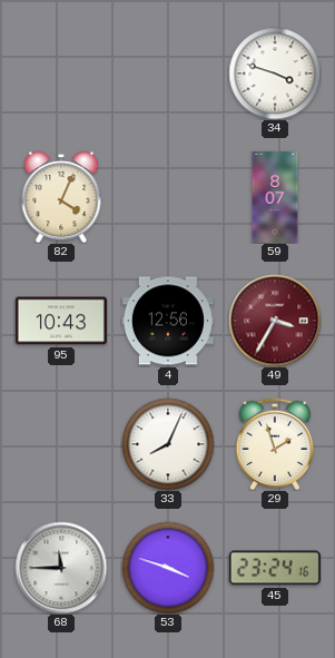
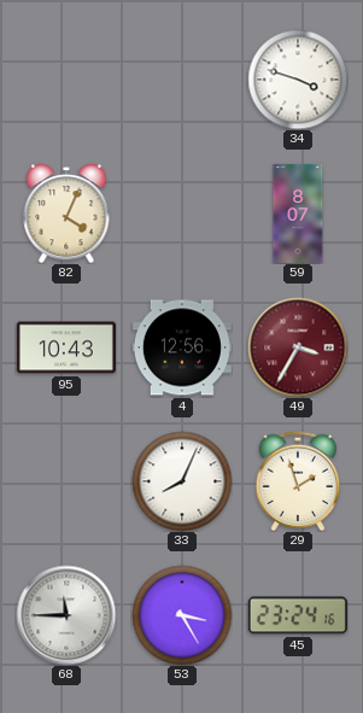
53: 3:48 -> 3:25 (182, 615)
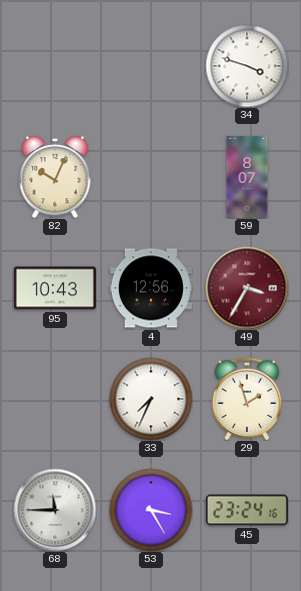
82: 4:04 -> 10:04 (55, 177)
33: 8:04 -> 7:34 (151, 399)
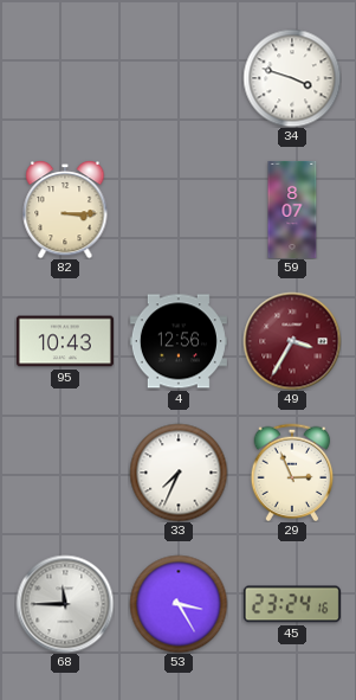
82: 10:04 -> 3:15 (65, 210)
29: 1:57 -> 2:56 (292, 473)
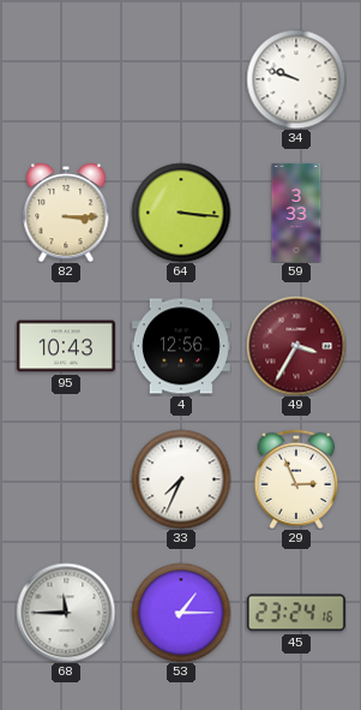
34: 3:48 -> 9:48 (296, 79)
64: none -> 3:16 (181, 213)
59: 8:07 -> 3:33 (296, 213)
53: 3:25 -> 1:15 (181, 613)
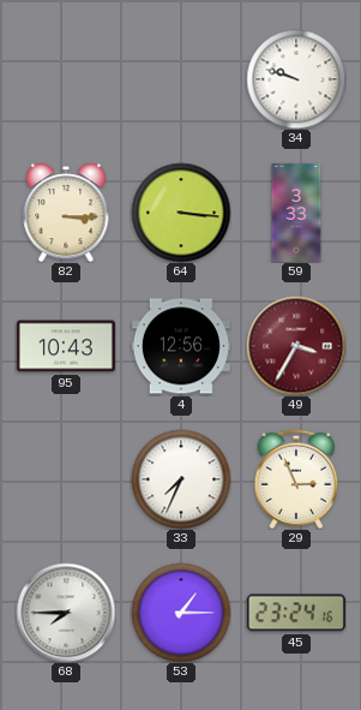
68: 11:45 -> 7:45 (66, 613)
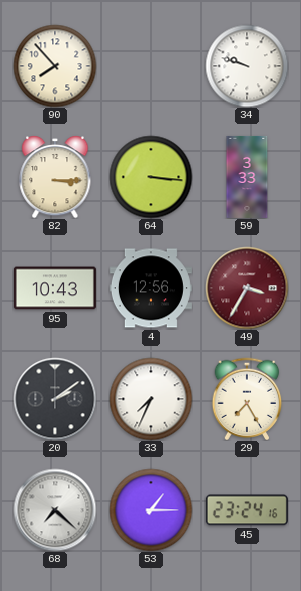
90: none -> 7:53 (55, 66)
20: none -> 2:09 (55, 399)
29: 2:56 -> 7:25 (247, 399)
68: 7:45 -> 7:22 (55, 510)
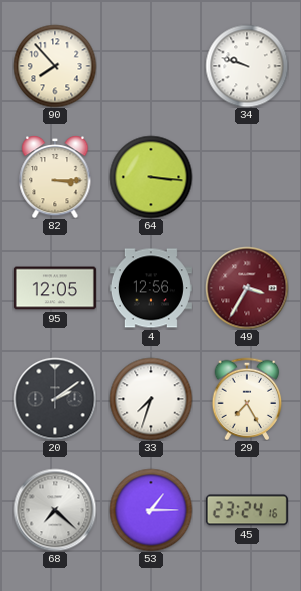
59: 3:33 -> none (247, 177)
95: 10:43 -> 12:05 (55, 288)
33: 7:34 -> 7:33 (151, 399)
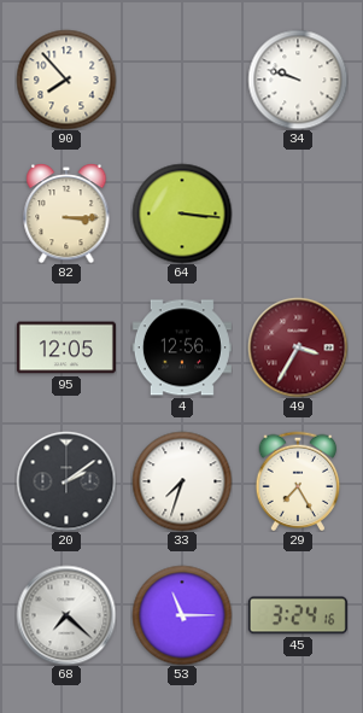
53: 1:15 -> 11:15 (182, 615)
45: 23:24 -> 3:24 (298, 615)
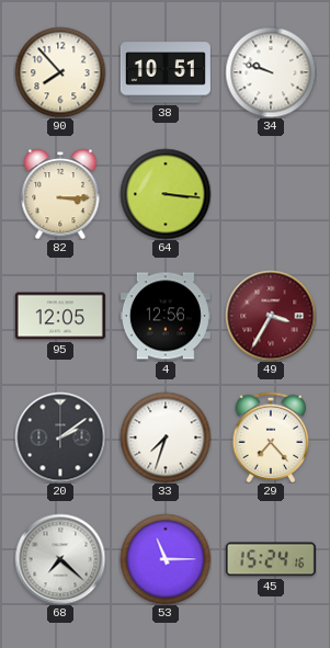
38: none -> 10:51 (166, 72)
29: 7:25 -> 7:23 (271, 437)
45: 3:24 -> 15:24 (271, 559)
